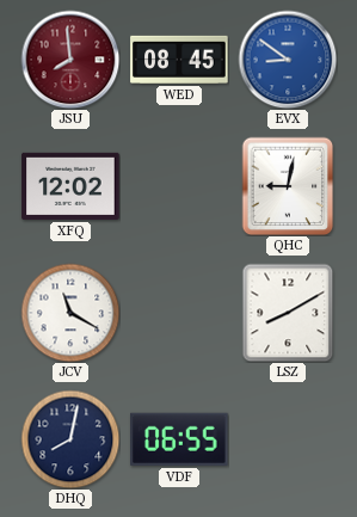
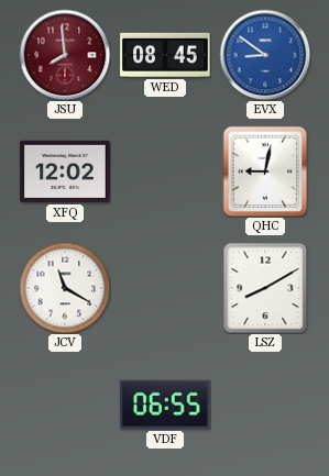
DHQ: 8:02 -> none (70, 439)
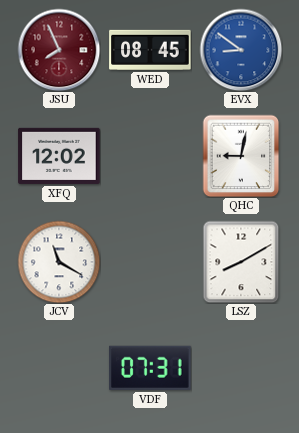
JSU: 7:59 -> 7:56 (59, 50)
VDF: 06:55 -> 07:31 (151, 368)
